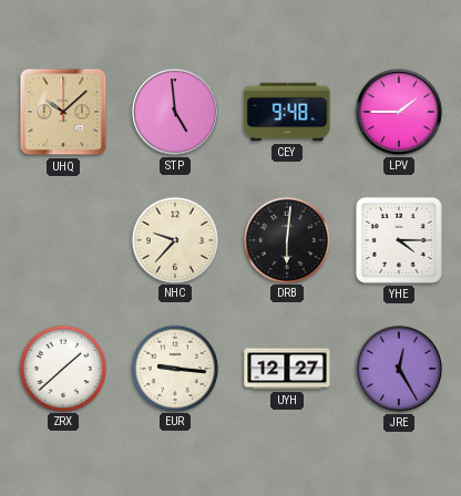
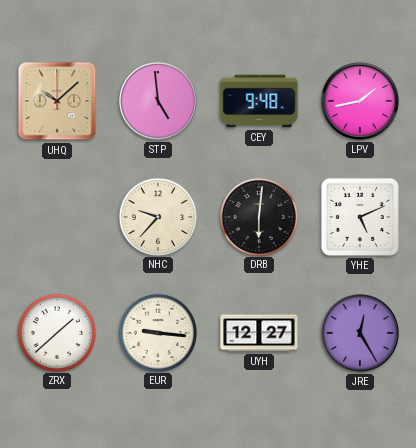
LPV: 1:45 -> 1:43 (360, 101)
YHE: 4:15 -> 5:11 (360, 217)
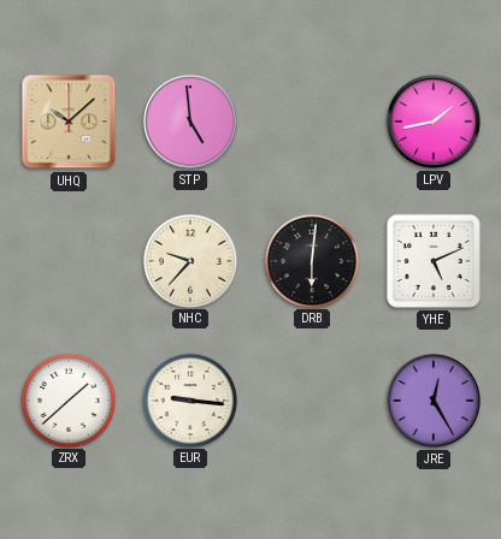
CEY: 9:48 -> none (259, 101)
UYH: 12:27 -> none (259, 333)
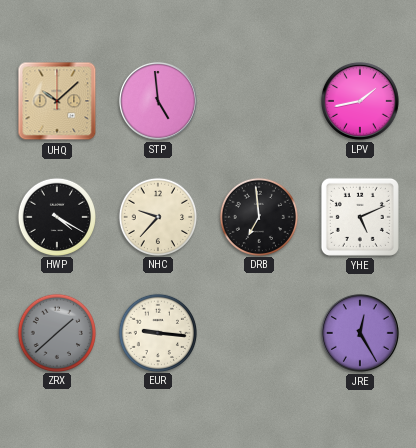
HWP: none -> 4:20 (56, 216)
DRB: 6:01 -> 6:59 (258, 216)
ZRX dial: white -> grey (56, 332)
